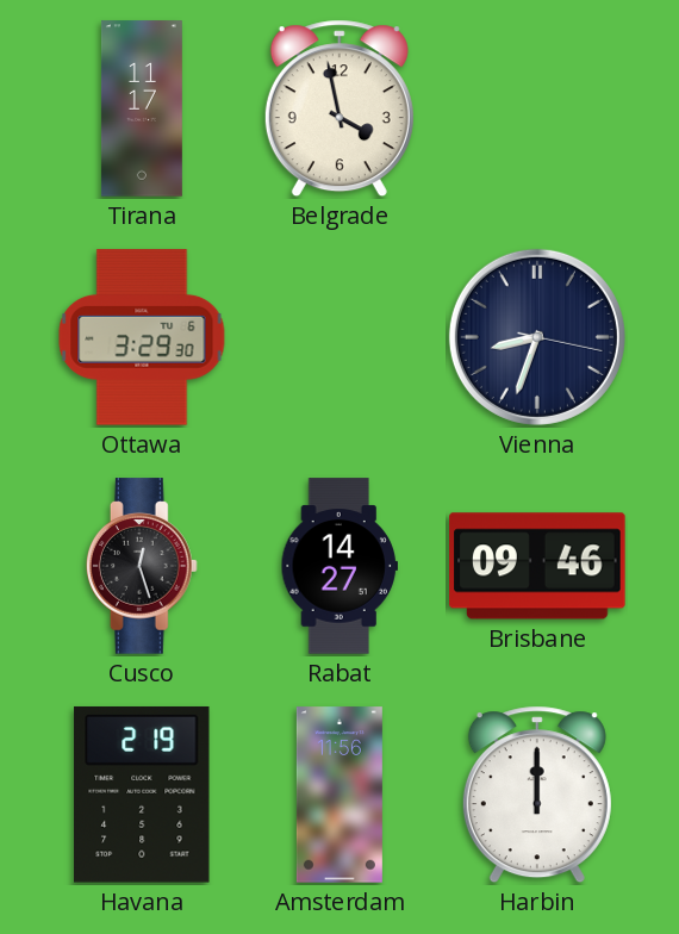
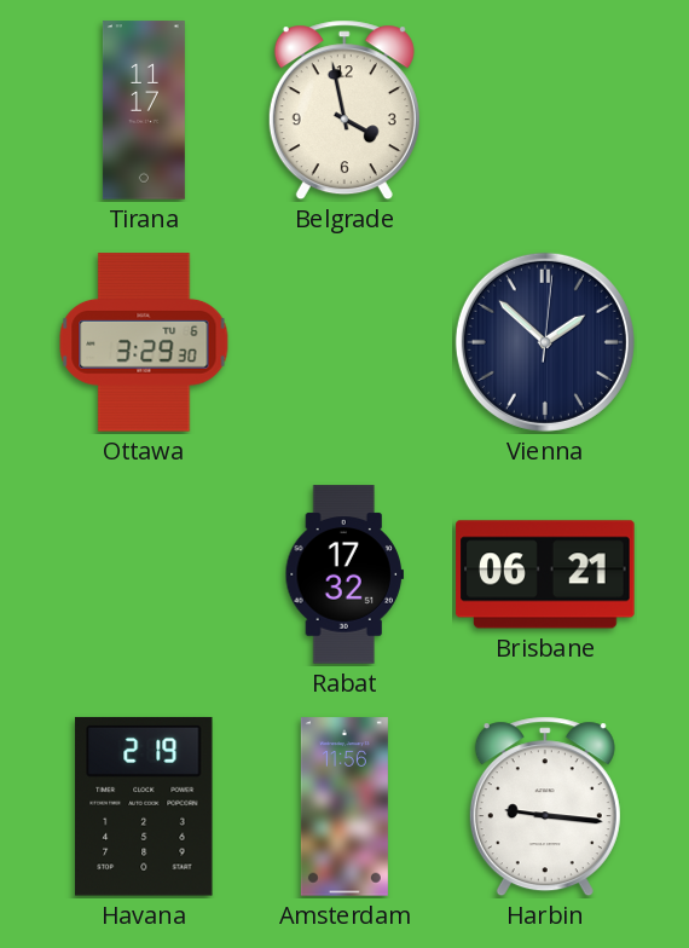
Vienna: 8:33 -> 1:52 (545, 342)
Cusco: 12:27 -> none (142, 566)
Rabat: 14:27 -> 17:32 (343, 574)
Brisbane: 09:46 -> 06:21 (545, 574)
Harbin: 12:00 -> 9:16 (545, 807)
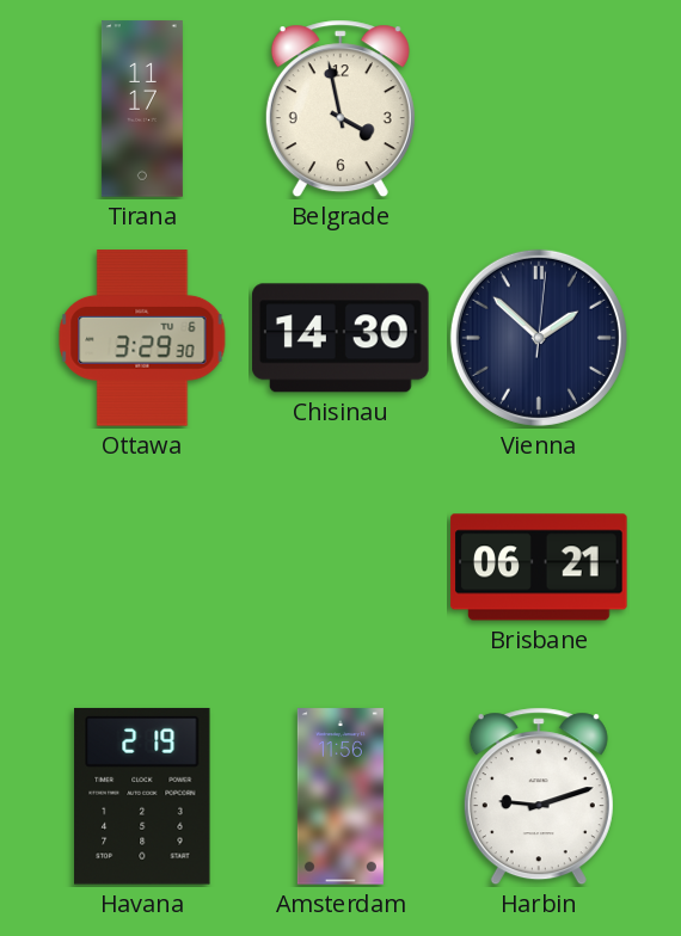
Chisinau: none -> 14:30 (340, 338)
Rabat: 17:32 -> none (343, 574)
Harbin: 9:16 -> 9:12 (539, 796)
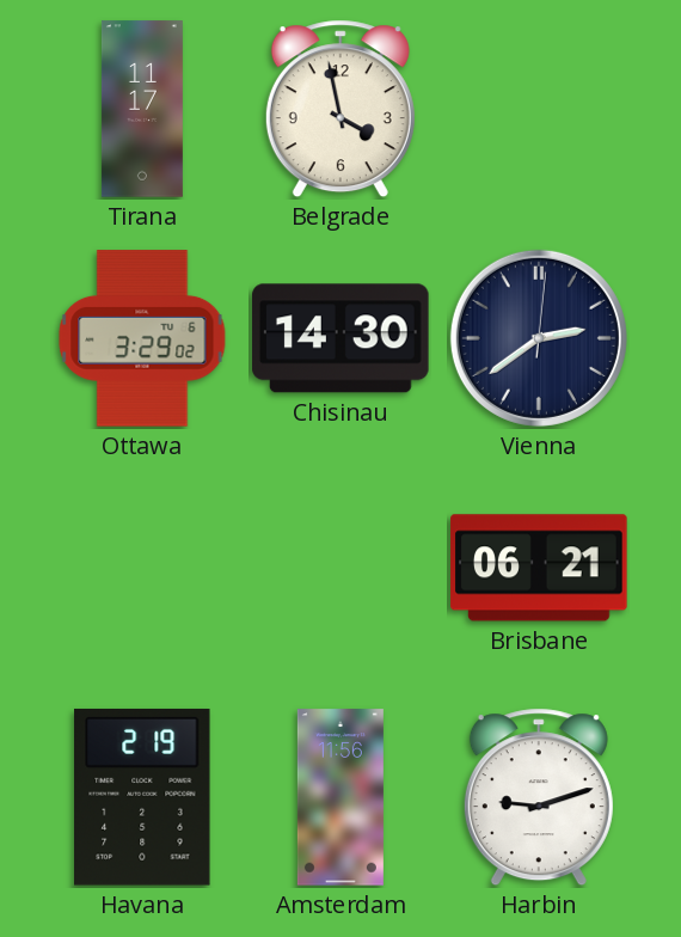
Ottawa: 3:29:30 -> 3:29:02 (142, 338)
Vienna: 1:52 -> 2:39 (539, 338)
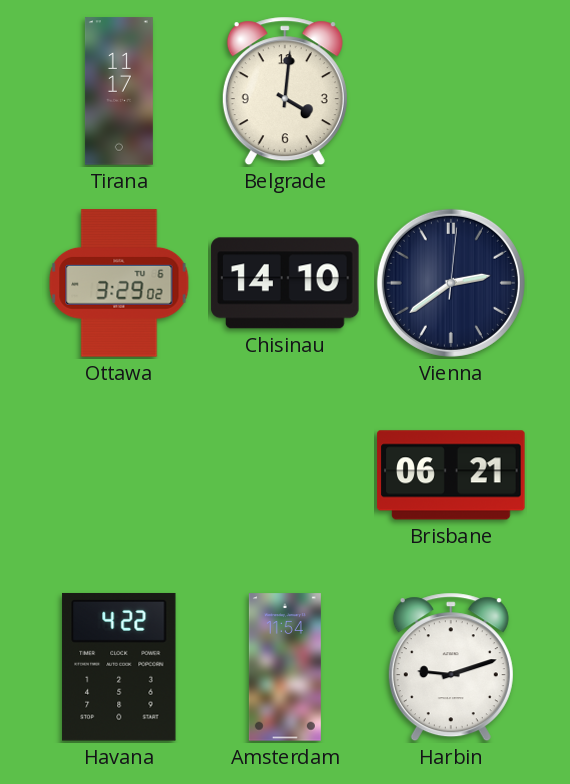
Belgrade: 3:58 -> 4:01 (285, 91)
Chisinau: 14:30 -> 14:10 (285, 283)
Havana: 2:19 -> 4:22 (119, 667)
Amsterdam: 11:56 -> 11:54 (285, 667)
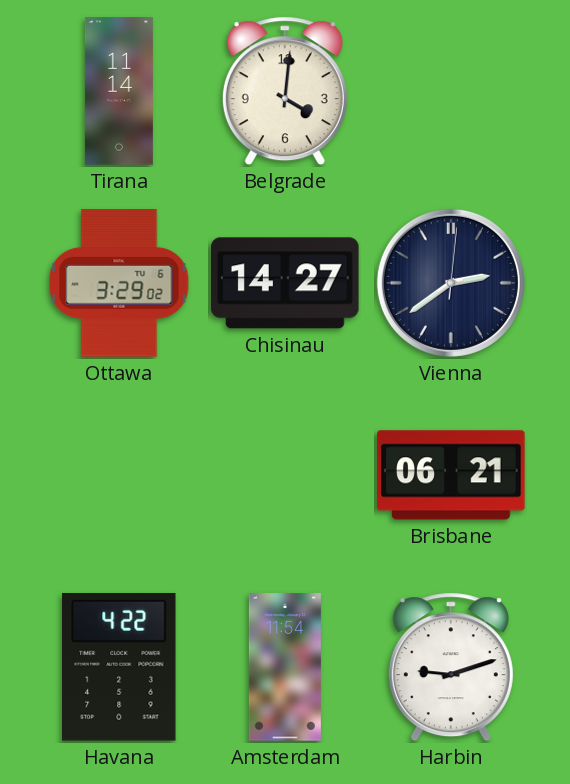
Tirana: 11:17 -> 11:14 (119, 91)
Chisinau: 14:10 -> 14:27 (285, 283)
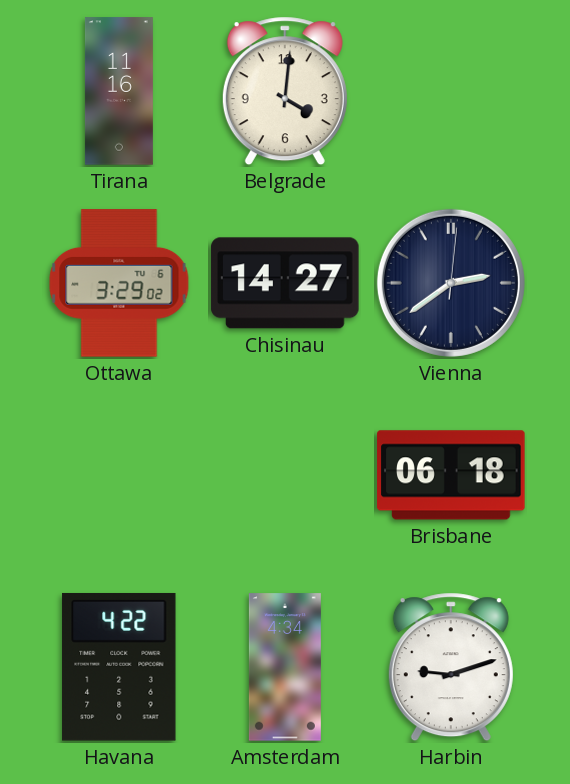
Tirana: 11:14 -> 11:16 (119, 91)
Brisbane: 06:21 -> 06:18 (451, 475)
Amsterdam: 11:54 -> 4:34 (285, 667)
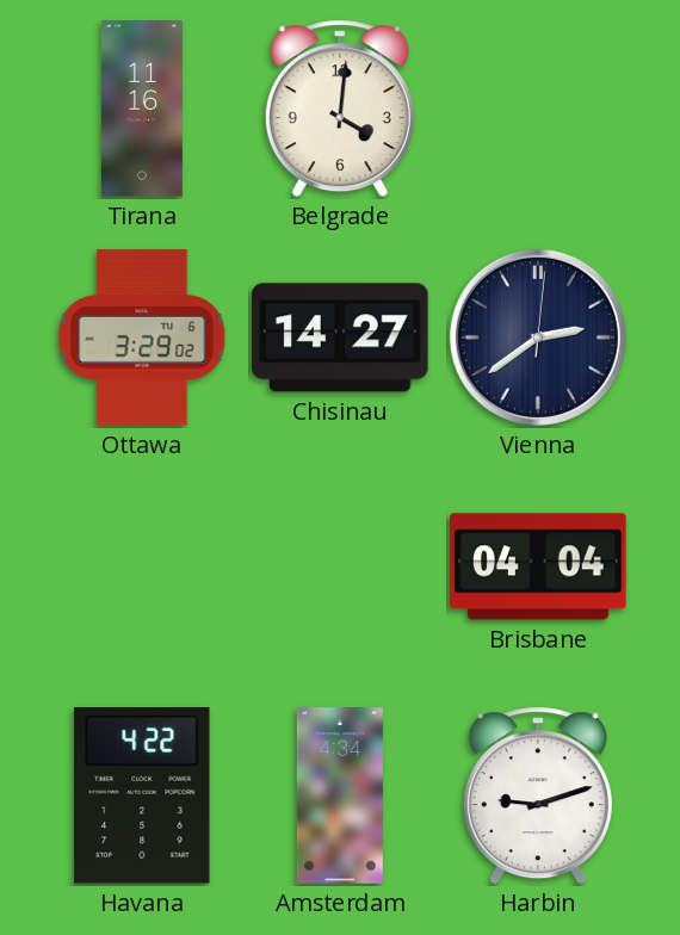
Brisbane: 06:18 -> 04:04 (538, 566)
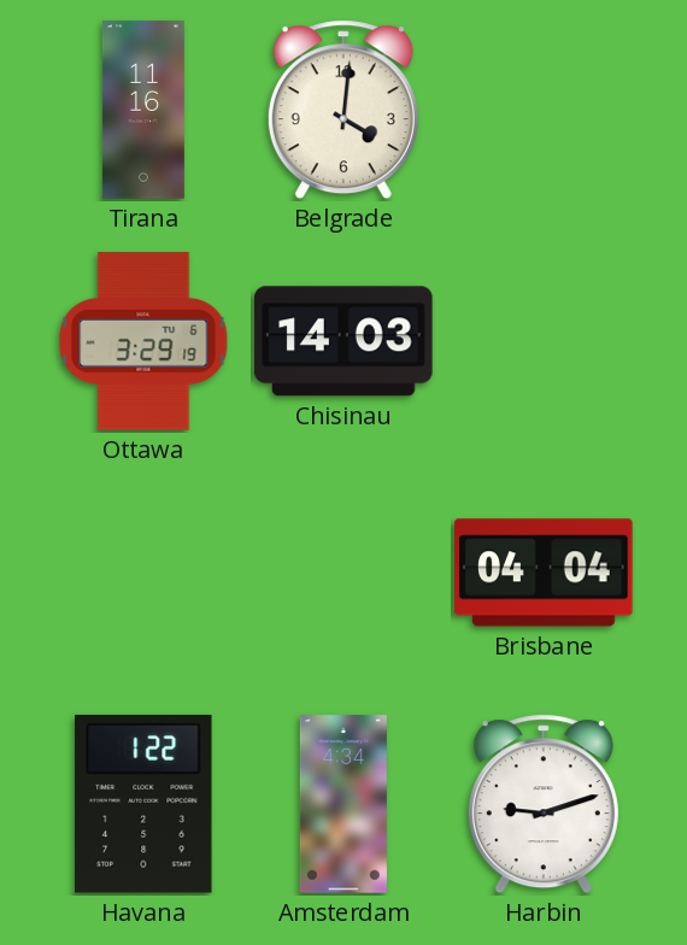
Ottawa: 3:29:02 -> 3:29:19 (143, 341)
Chisinau: 14:27 -> 14:03 (343, 341)
Vienna: 2:39 -> none (538, 338)
Havana: 4:22 -> 1:22 (143, 804)
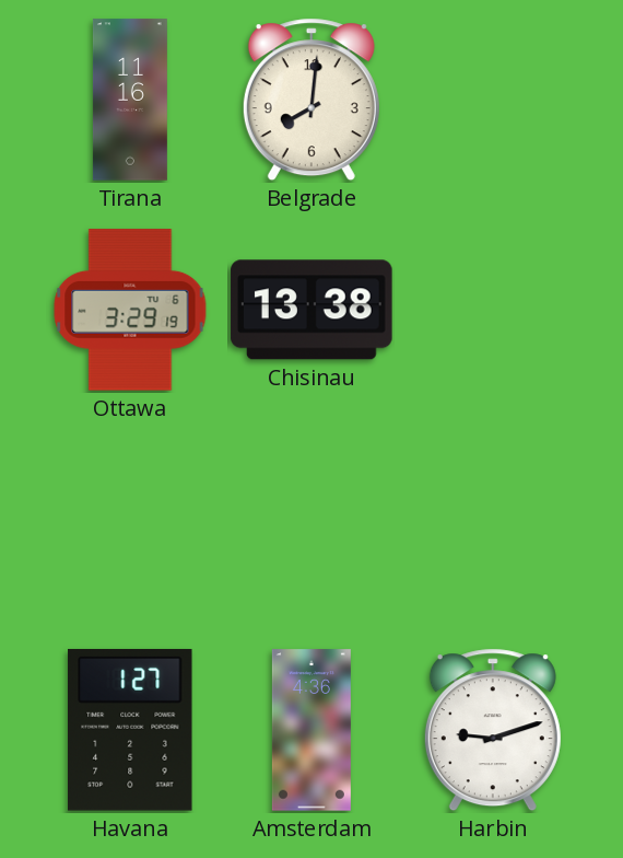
Belgrade: 4:01 -> 8:01 (311, 100)
Chisinau: 14:03 -> 13:38 (311, 310)
Brisbane: 04:04 -> none (544, 573)
Havana: 1:22 -> 1:27 (130, 730)
Amsterdam: 4:34 -> 4:36 (311, 730)
